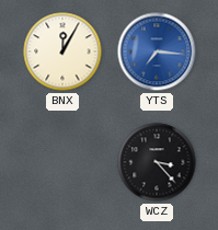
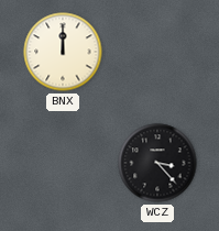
BNX: 12:05 -> 12:00 (63, 52)
YTS: 7:16 -> none (157, 51)
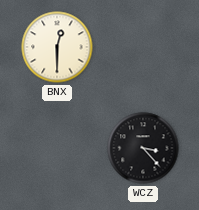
BNX: 12:00 -> 12:30 (57, 47)
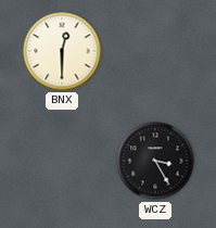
WCZ: 3:23 -> 3:25 (155, 161)
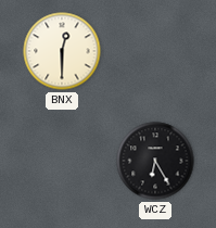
WCZ: 3:25 -> 6:25 (155, 161)
